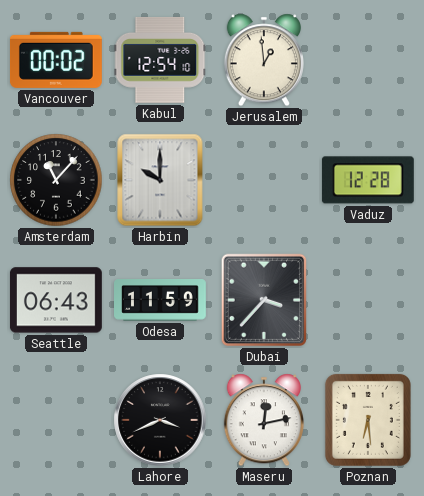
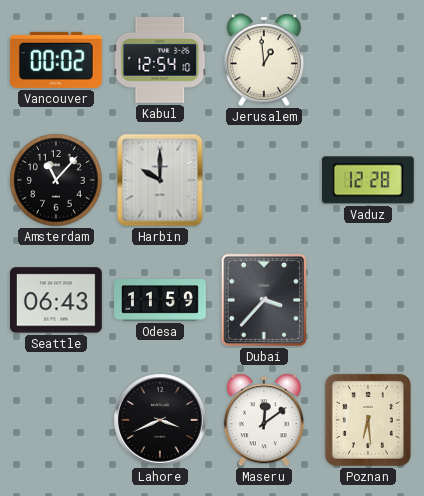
Maseru: 12:13 -> 12:09 (264, 420)
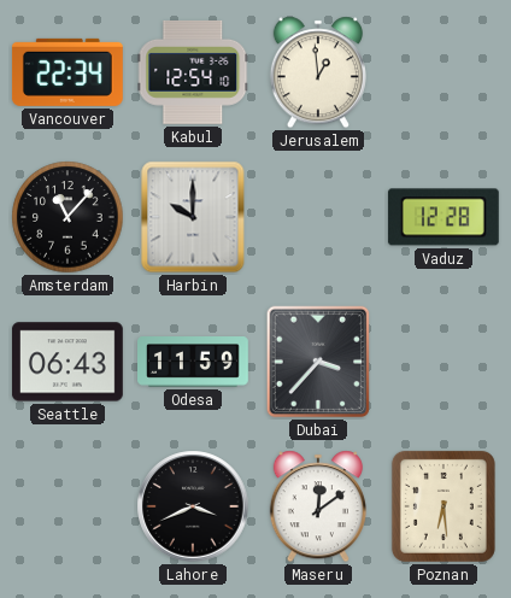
Vancouver: 00:02 -> 22:34 (67, 72)
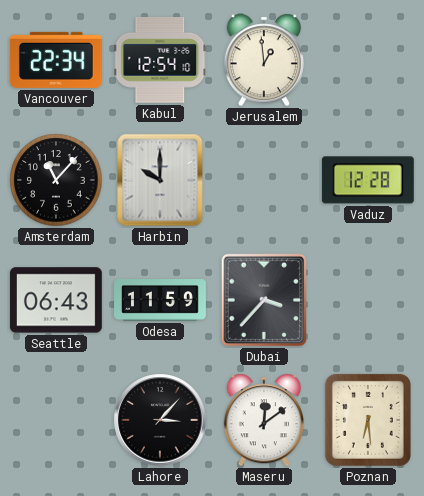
Lahore: 3:41 -> 3:07 (160, 420)
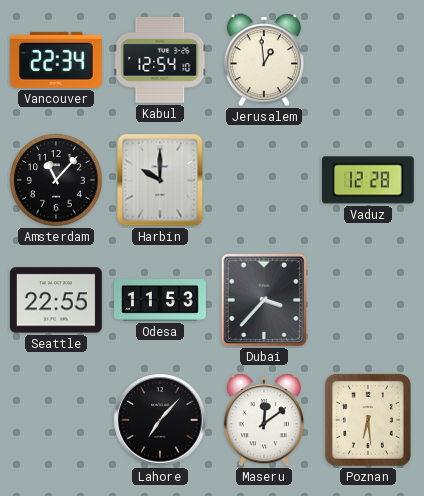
Seattle: 06:43 -> 22:55 (56, 300)
Odesa: 11:59 -> 11:53 (161, 301)
Lahore: 3:07 -> 7:07 (160, 420)
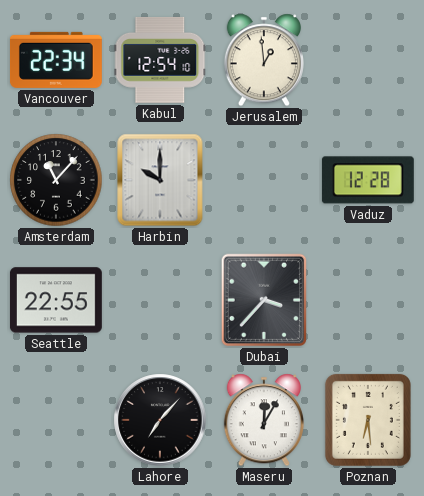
Odesa: 11:53 -> none (161, 301)
Maseru: 12:09 -> 12:05 (264, 420)
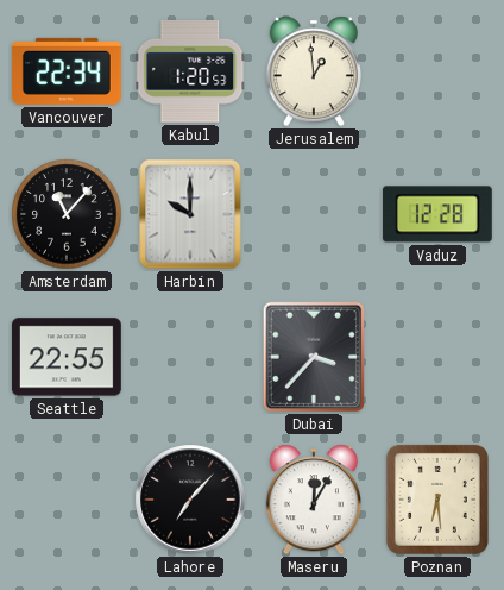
Kabul: 12:54 -> 1:20 (190, 71)
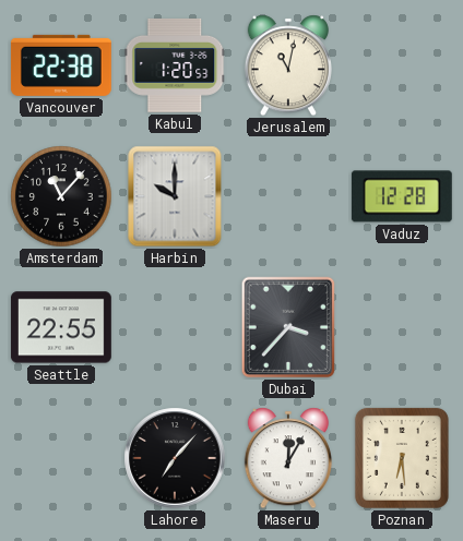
Vancouver: 22:34 -> 22:38 (61, 65)
Jerusalem: 12:59 -> 11:02 (288, 65)
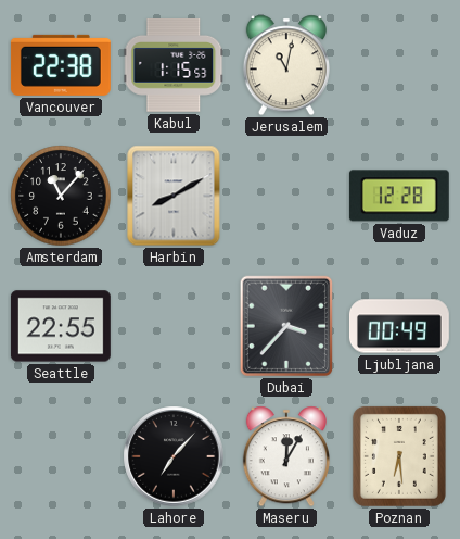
Kabul: 1:20 -> 1:15 (174, 65)
Harbin: 10:00 -> 8:10 (174, 196)
Ljubljana: none -> 00:49 (399, 326)
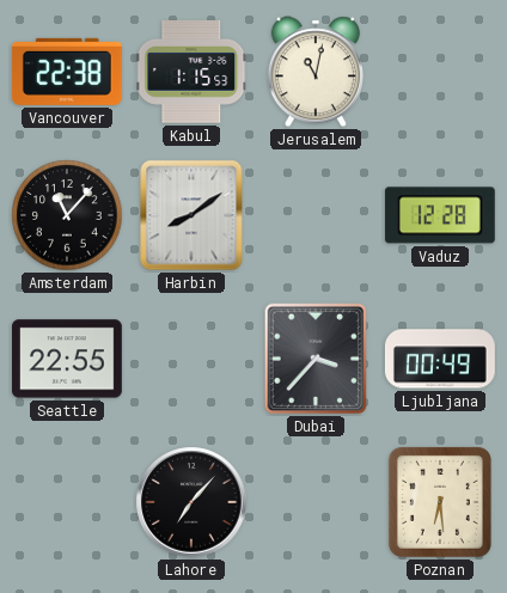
Harbin: 8:10 -> 8:09 (191, 215)
Maseru: 12:05 -> none (286, 456)
